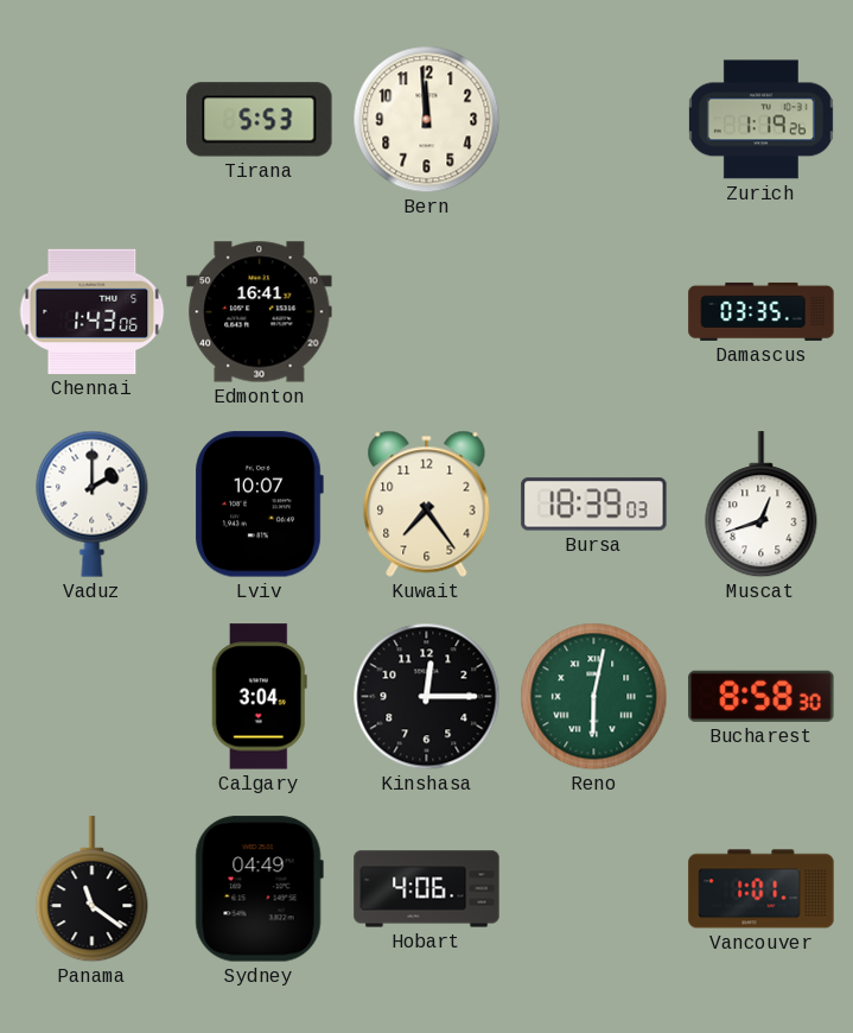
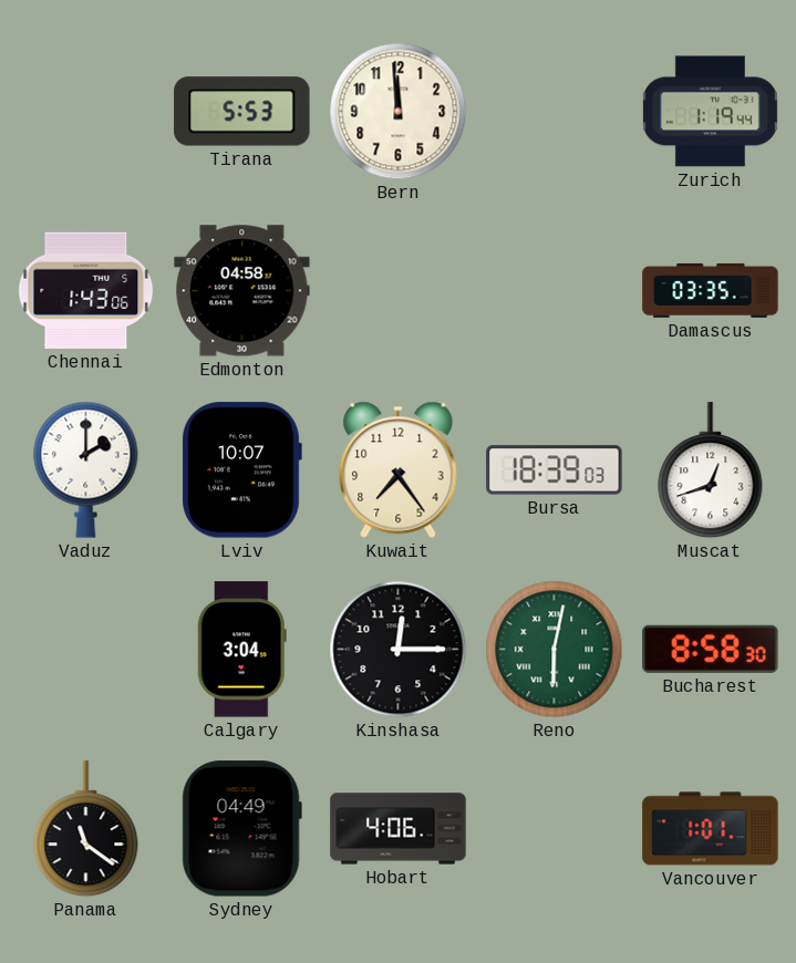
Zurich: 1:19:26 -> 1:19:44 (710, 112)
Edmonton: 16:41 -> 04:58 (242, 291)
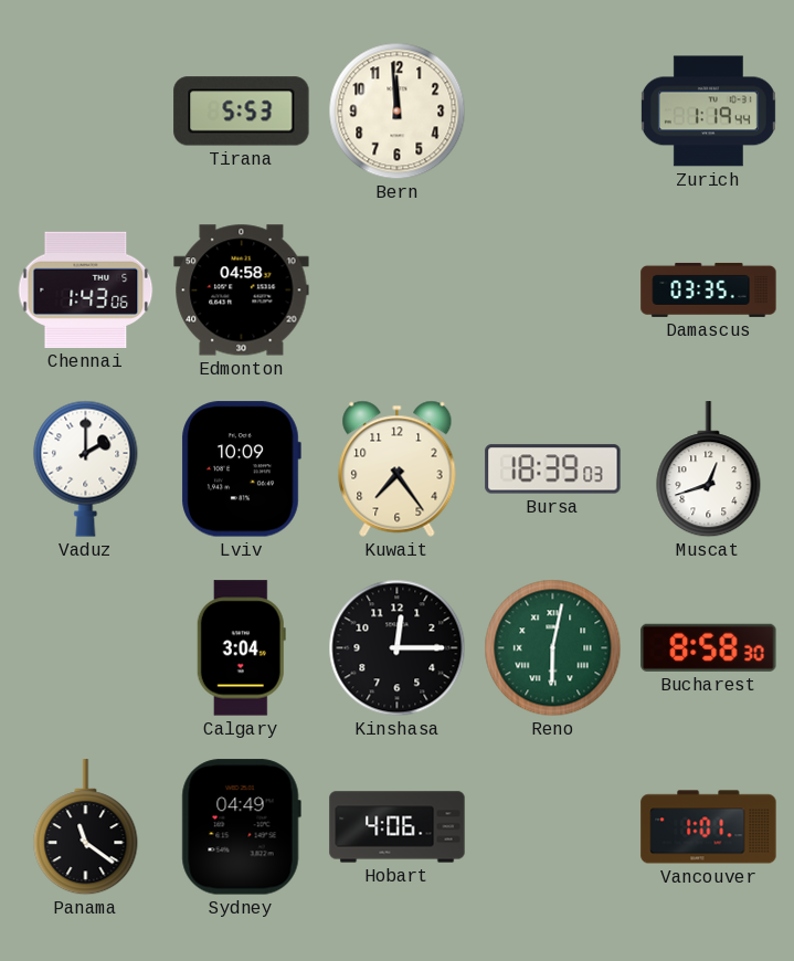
Lviv: 10:07 -> 10:09 (241, 469)
